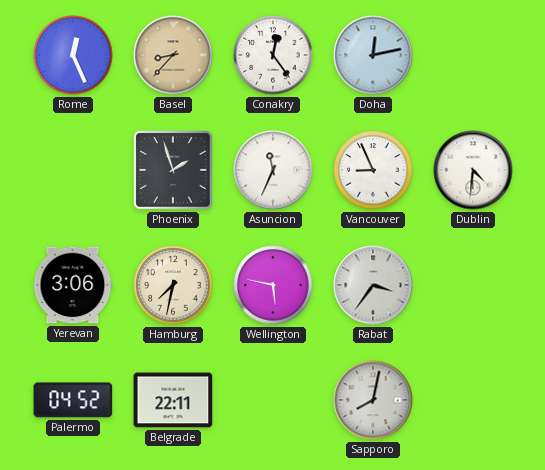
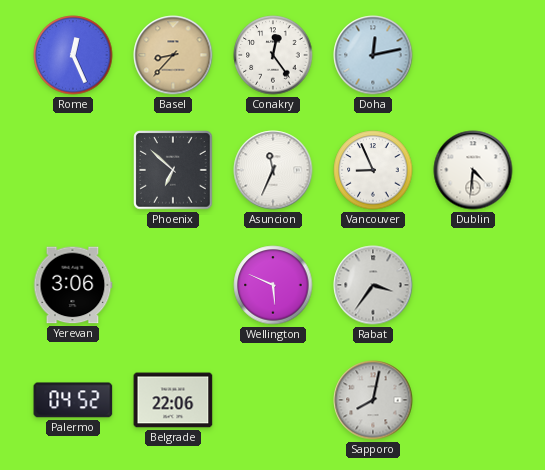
Phoenix: 1:57 -> 6:52 (173, 170)
Hamburg: 7:32 -> none (173, 285)
Wellington: 5:47 -> 5:49 (273, 285)
Belgrade: 22:11 -> 22:06 (173, 400)
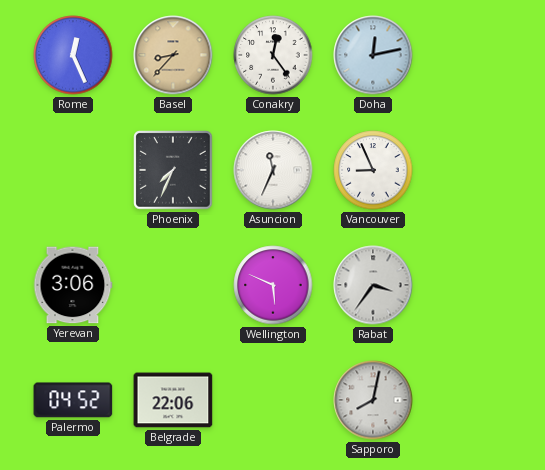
Phoenix: 6:52 -> 7:34 (173, 170)
Dublin: 4:31 -> none (473, 170)
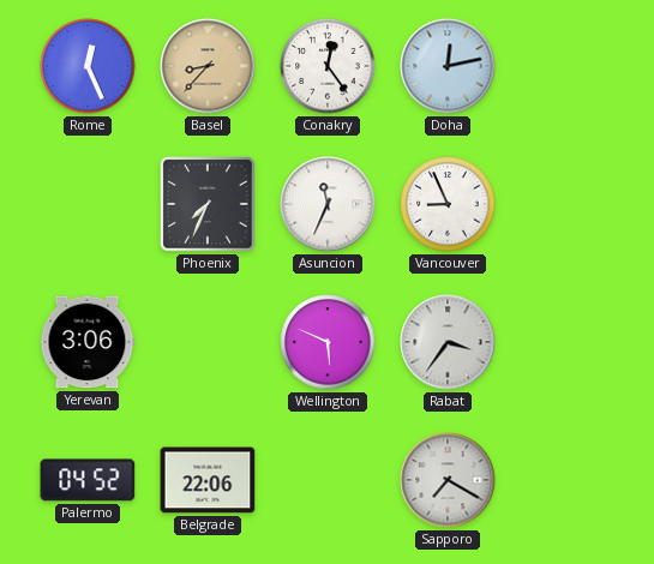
Sapporo: 8:02 -> 7:20 (448, 480)
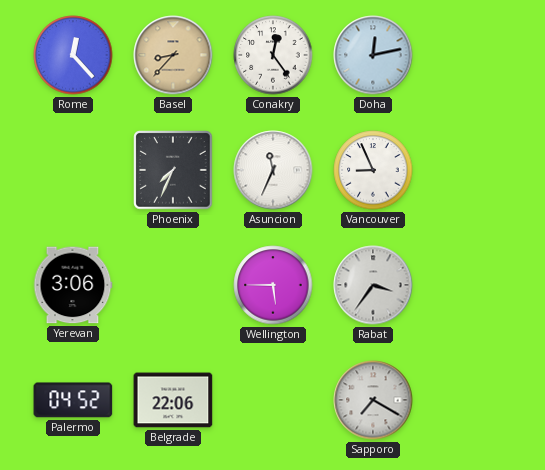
Rome: 12:26 -> 12:23 (73, 55)
Wellington: 5:49 -> 5:45 (273, 285)
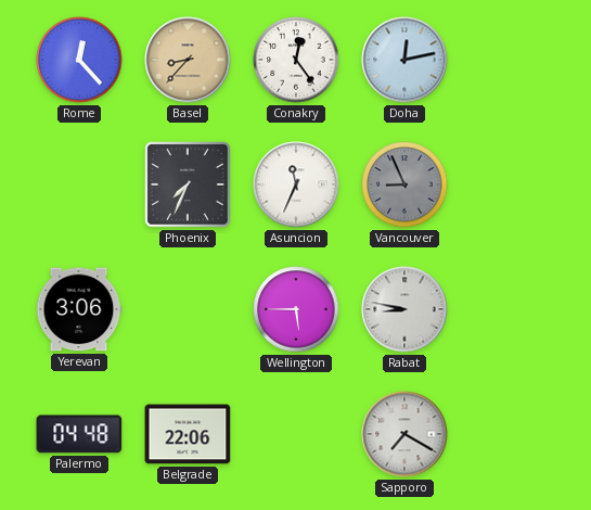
Vancouver dial: white -> grey (404, 184)
Rabat: 3:36 -> 8:47 (404, 309)
Palermo: 04:52 -> 04:48 (79, 434)
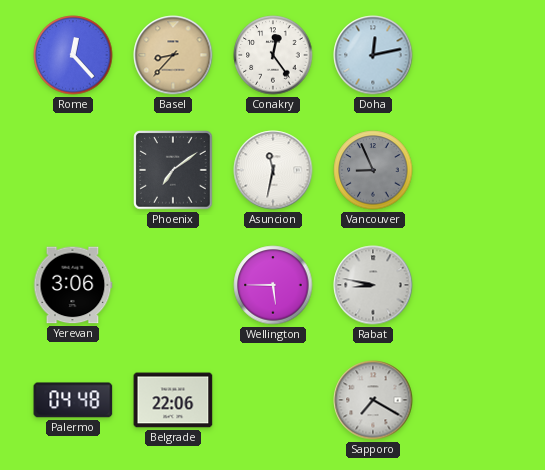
Phoenix: 7:34 -> 7:09 (173, 170)
Asuncion: 11:34 -> 11:32 (273, 170)
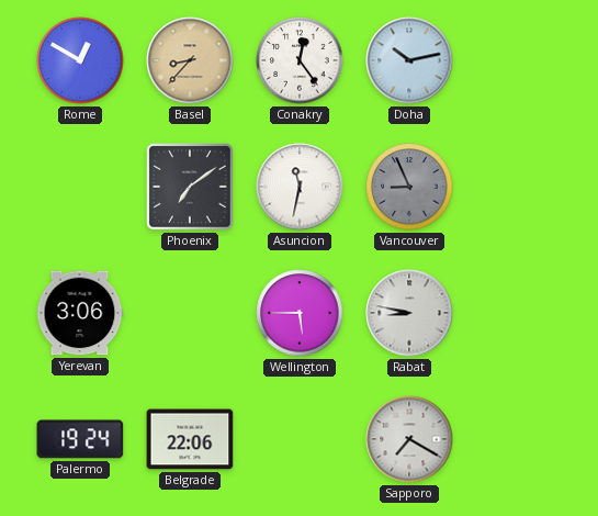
Rome: 12:23 -> 12:50 (80, 60)
Doha: 12:13 -> 10:13 (409, 60)
Palermo: 04:48 -> 19:24 (80, 439)
